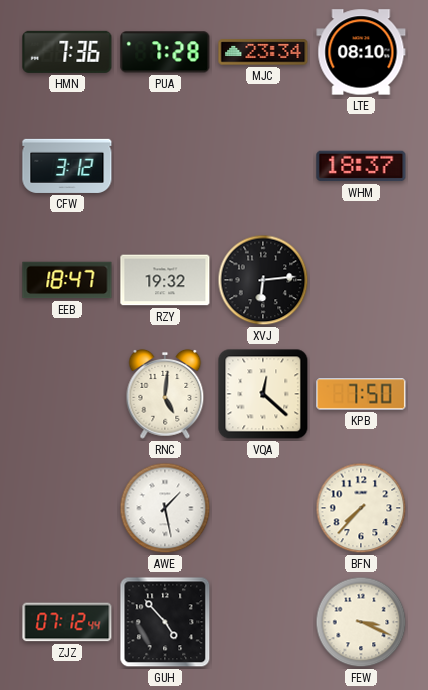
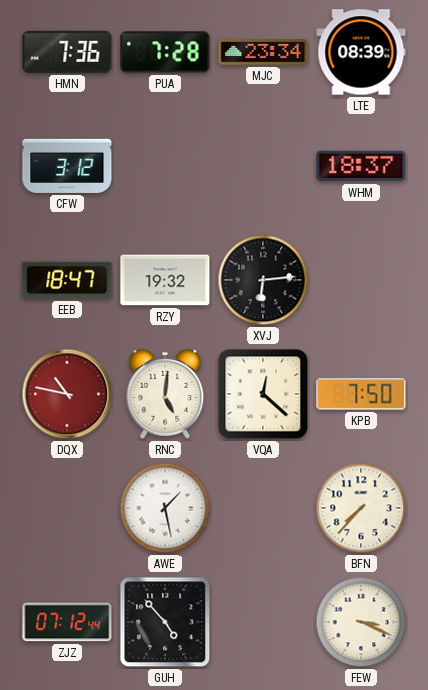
LTE: 08:10 -> 08:39 (361, 52)
DQX: none -> 10:47 (67, 394)
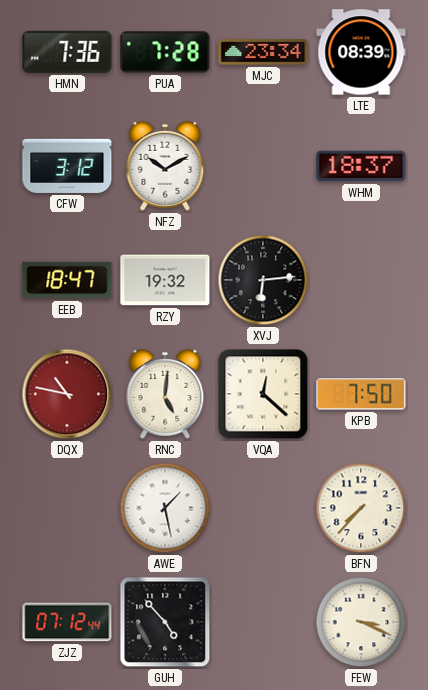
NFZ: none -> 10:10 (165, 166)
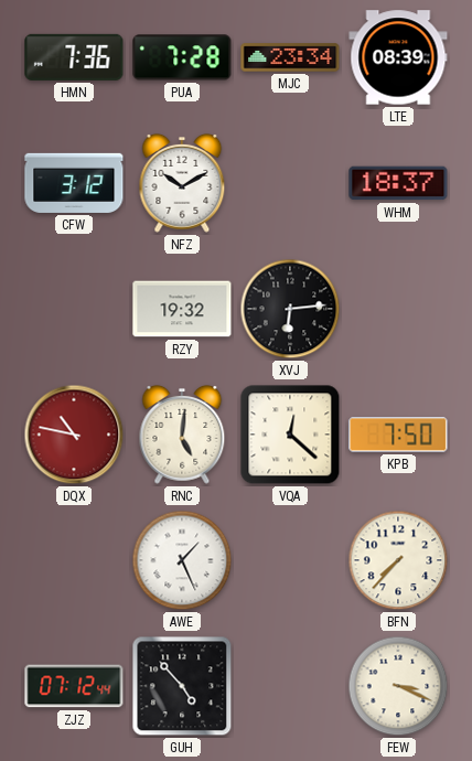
EEB: 18:47 -> none (67, 280)
AWE: 1:28 -> 1:26 (182, 560)
